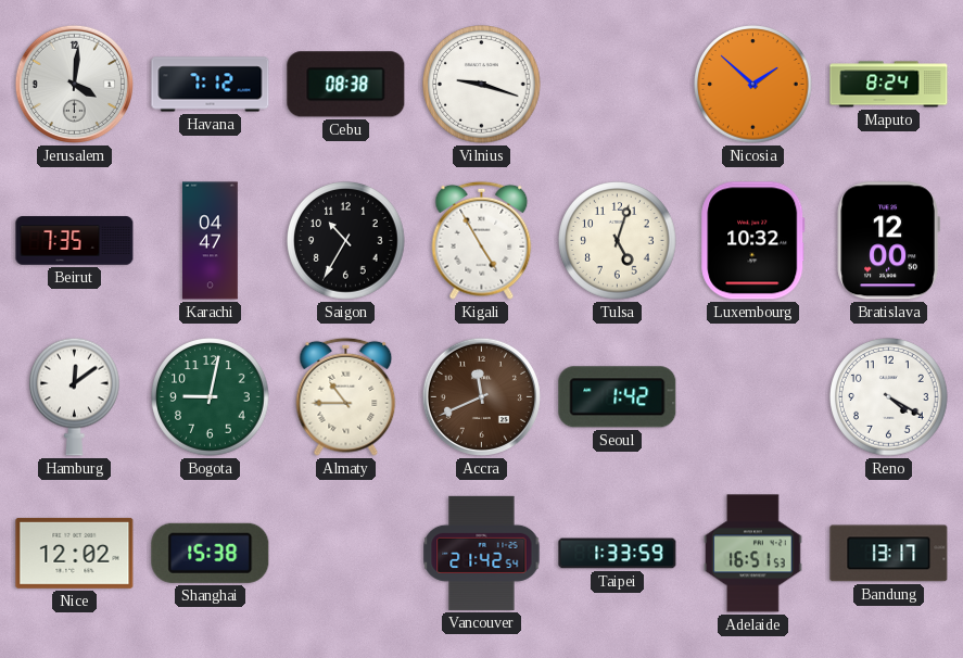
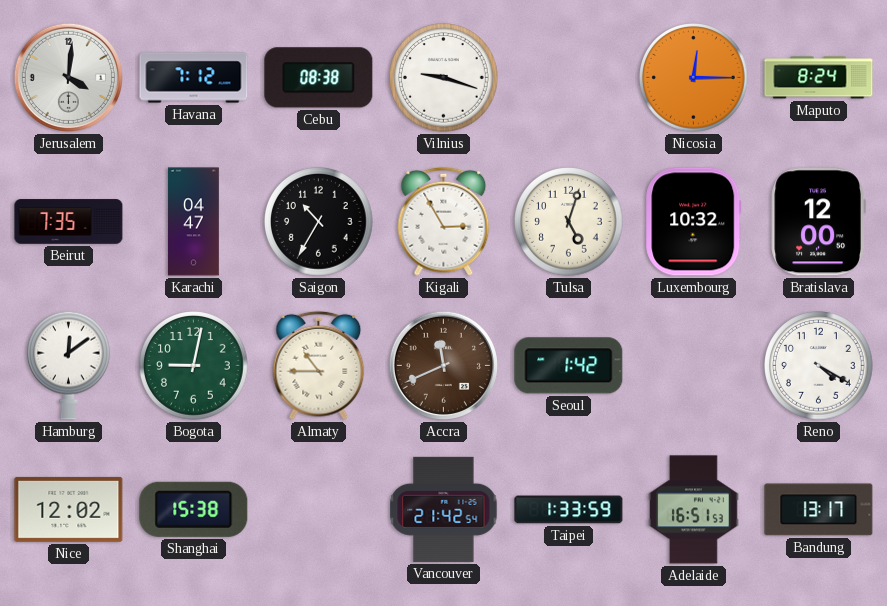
Nicosia: 1:52 -> 12:15 (694, 78)
Kigali: 4:55 -> 2:55 (444, 221)
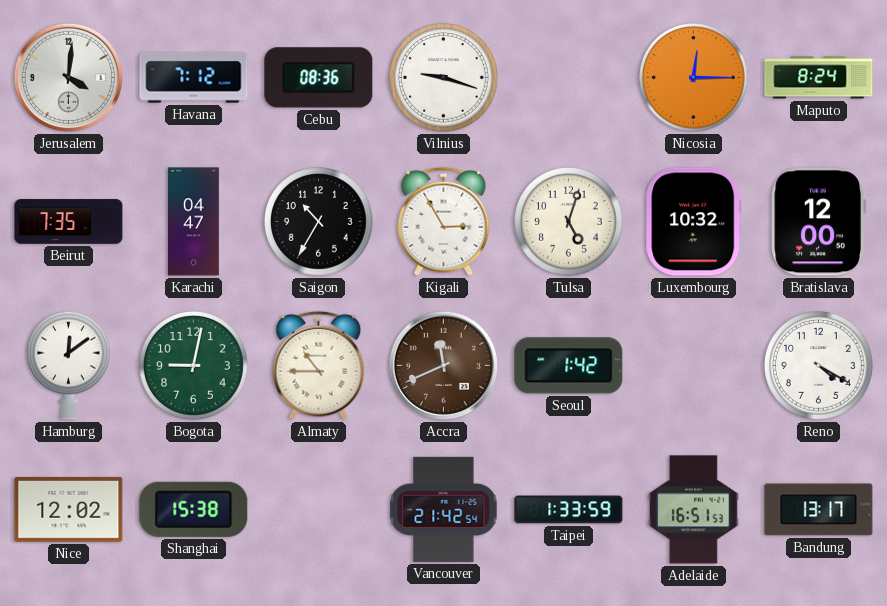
Cebu: 08:38 -> 08:36 (319, 78)
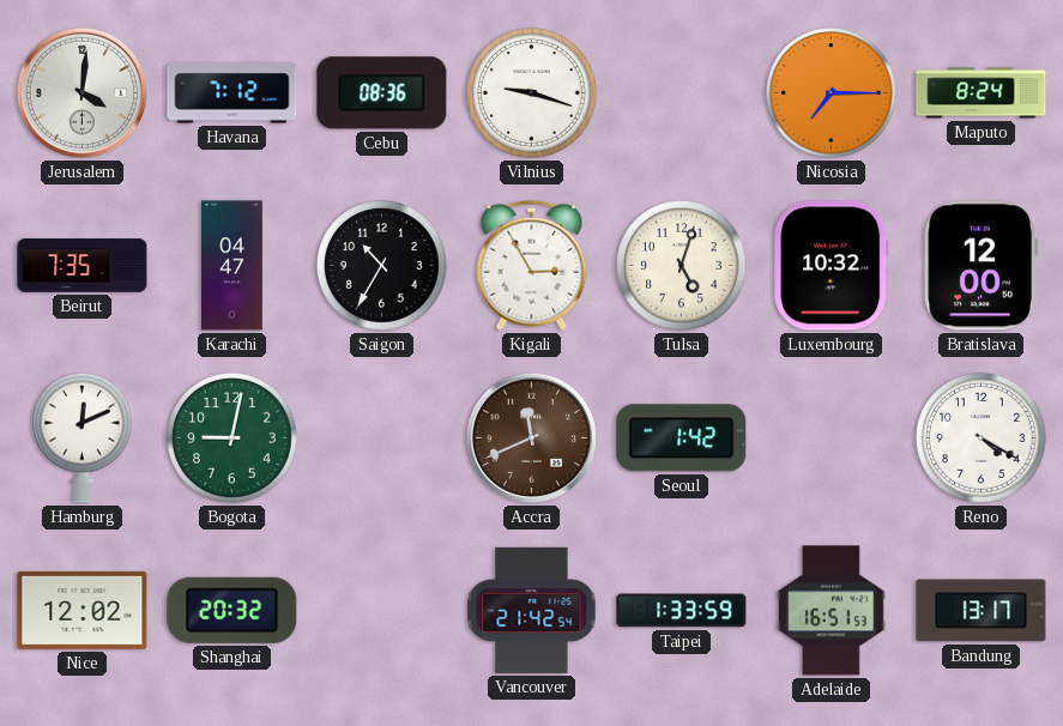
Nicosia: 12:15 -> 7:15 (832, 93)
Hamburg: 12:09 -> 12:11 (83, 437)
Almaty: 10:45 -> none (319, 365)
Shanghai: 15:38 -> 20:32 (232, 610)
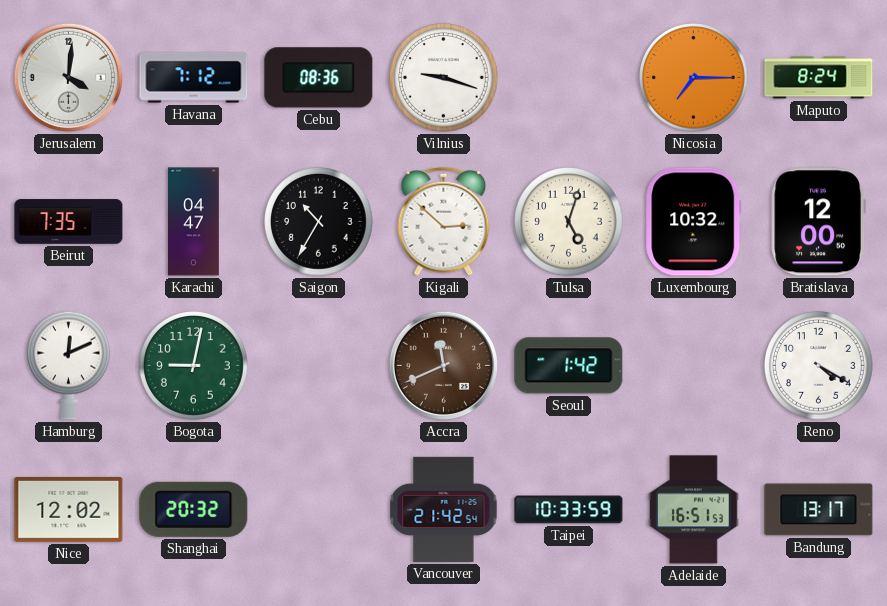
Kigali: 2:55 -> 2:52 (444, 221)
Taipei: 1:33 -> 10:33 (569, 510)
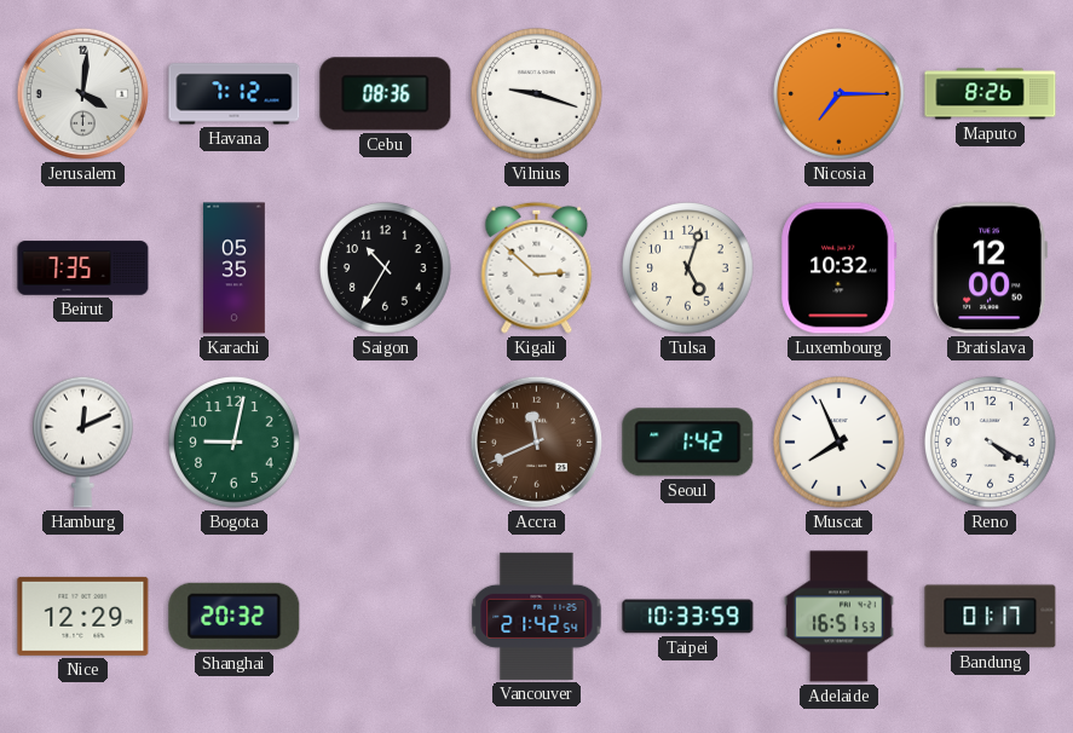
Maputo: 8:24 -> 8:26 (991, 94)
Karachi: 04:47 -> 05:35 (235, 269)
Muscat: none -> 7:56 (840, 443)
Nice: 12:02 -> 12:29 (83, 616)
Bandung: 13:17 -> 01:17 (991, 617)
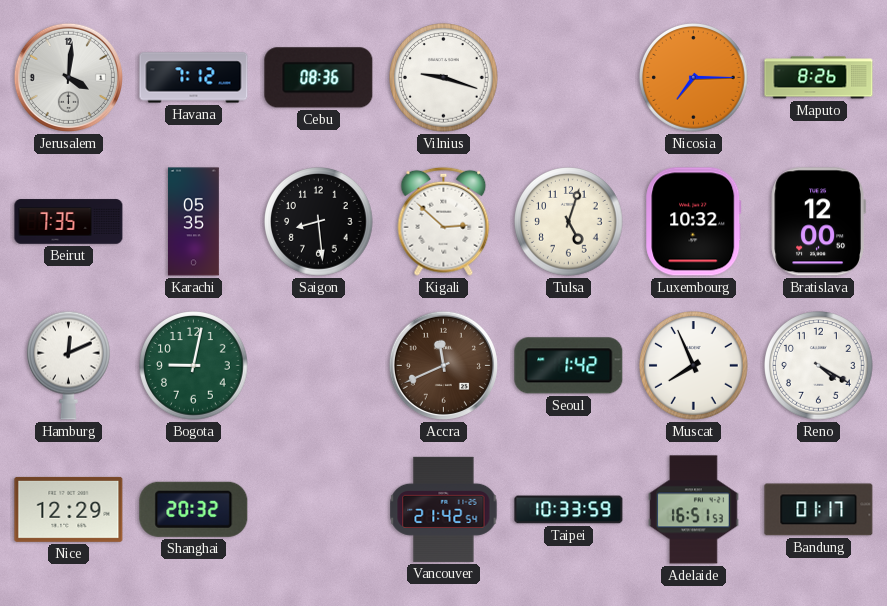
Saigon: 10:35 -> 8:29 (319, 222)
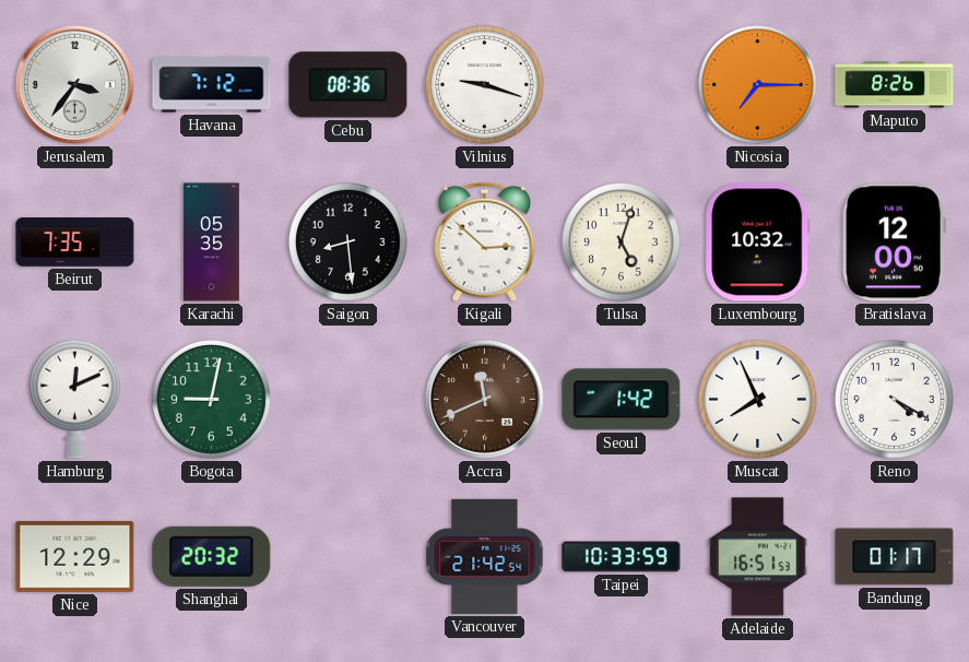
Jerusalem: 4:01 -> 3:36 (74, 84)
